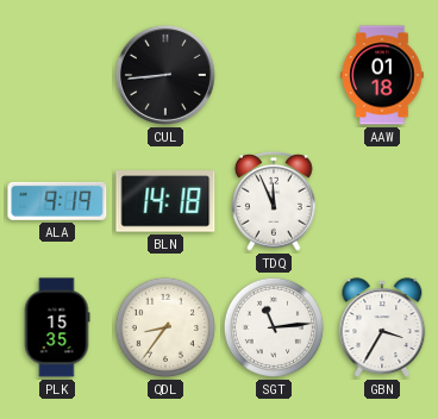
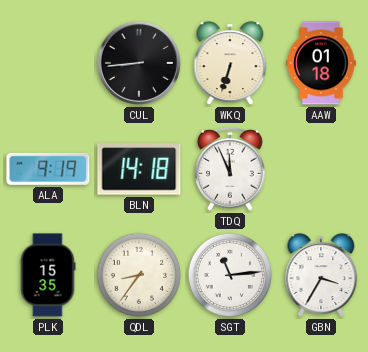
WKQ: none -> 6:33 (230, 63)
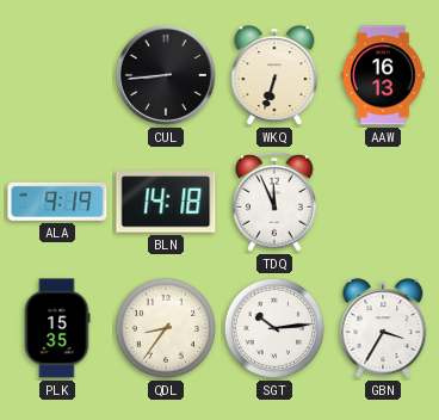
AAW: 01:18 -> 16:13 (383, 75)
SGT: 11:14 -> 10:14 (274, 328)
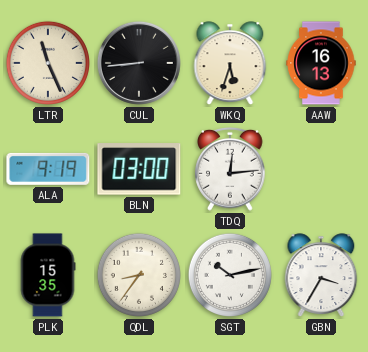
LTR: none -> 11:26 (48, 63)
WKQ: 6:33 -> 5:33 (230, 63)
BLN: 14:18 -> 03:00 (139, 169)
TDQ: 11:56 -> 12:14 (231, 169)
SGT: 10:14 -> 10:13 (230, 275)
